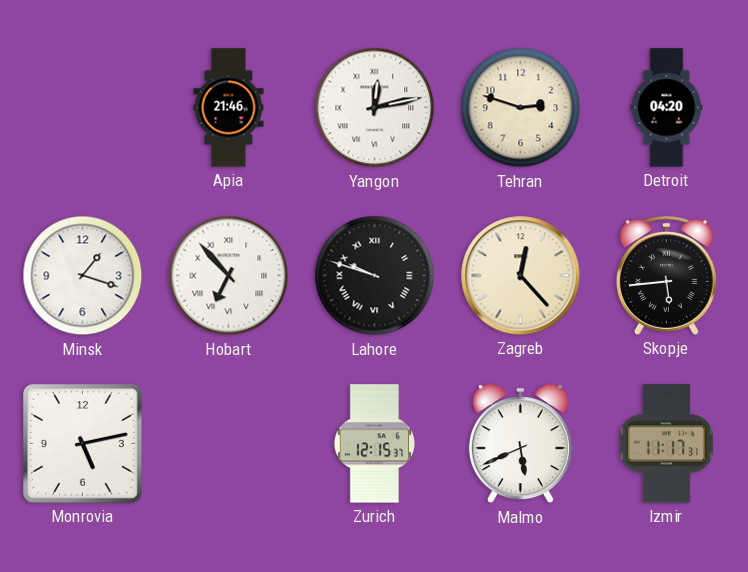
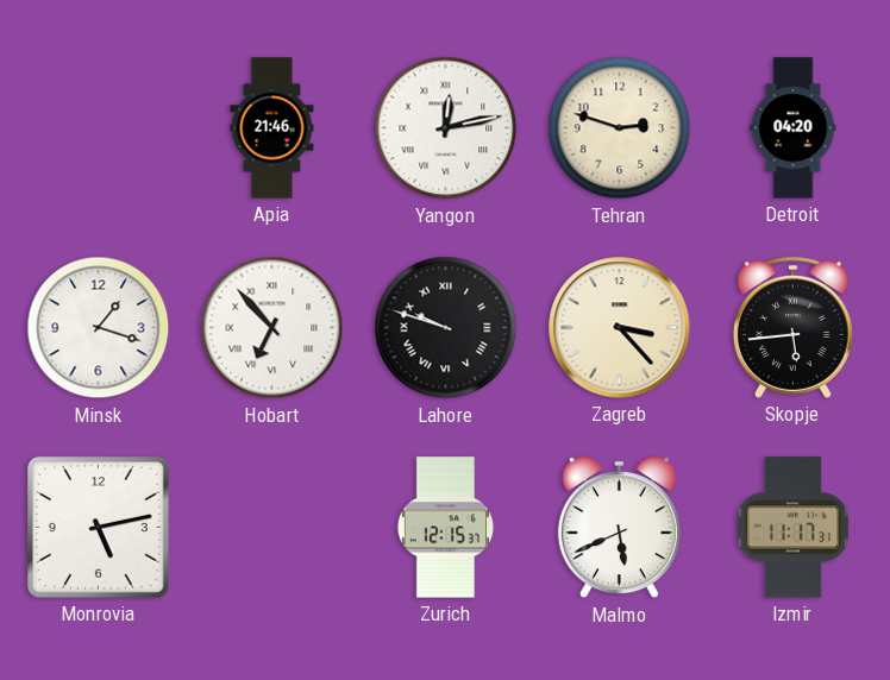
Zagreb: 12:23 -> 3:23 (620, 328)
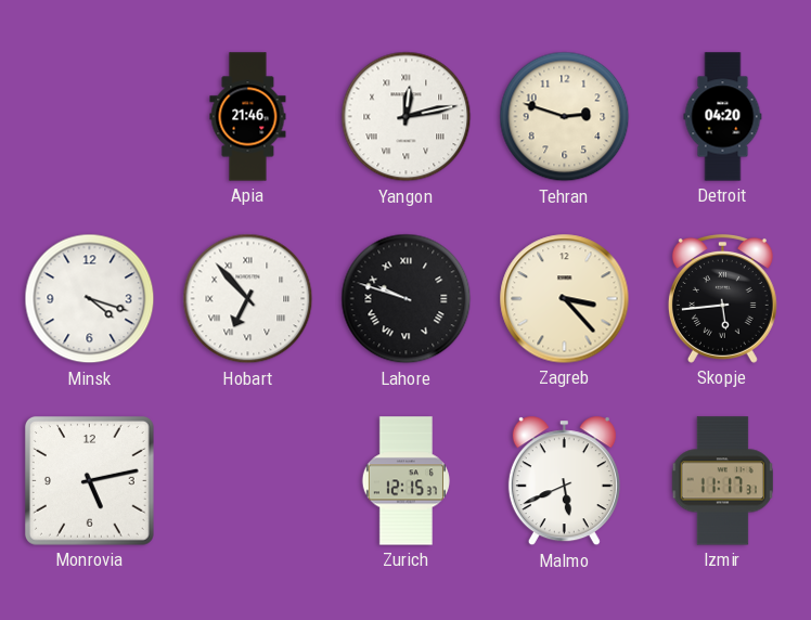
Minsk: 1:18 -> 4:18 (90, 299)
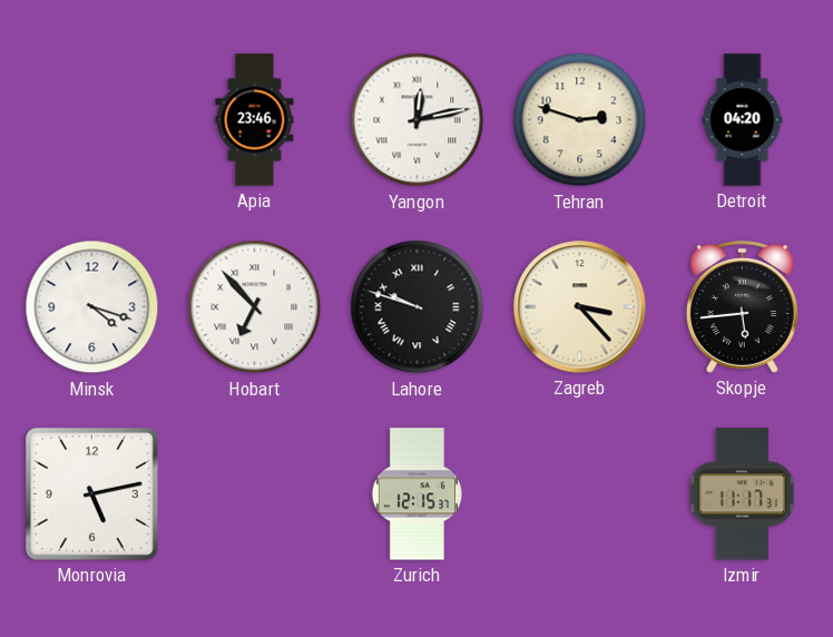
Apia: 21:46 -> 23:46 (255, 120)
Malmo: 5:41 -> none (564, 481)
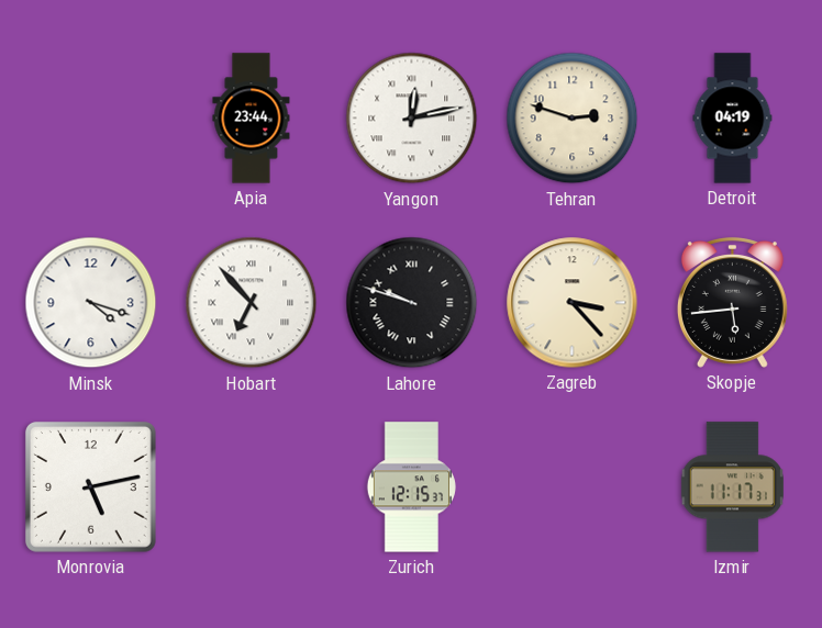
Apia: 23:46 -> 23:44 (252, 119)
Detroit: 04:20 -> 04:19 (733, 119)
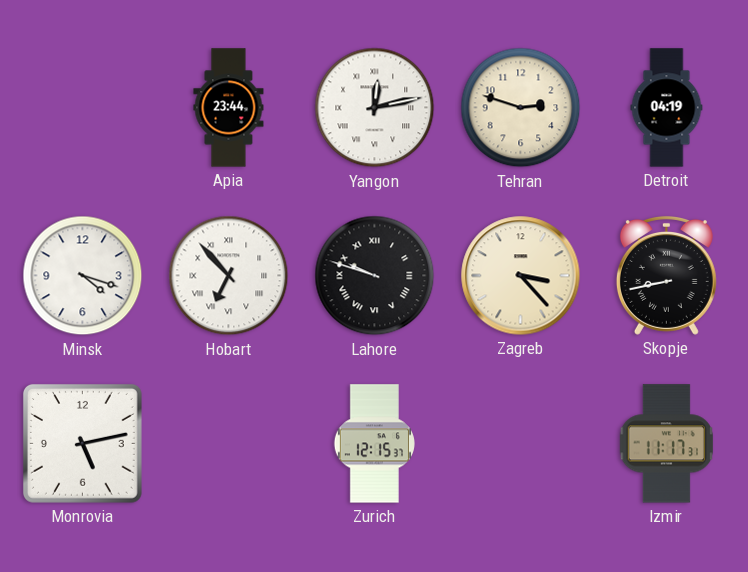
Skopje: 5:44 -> 8:43 (666, 275)
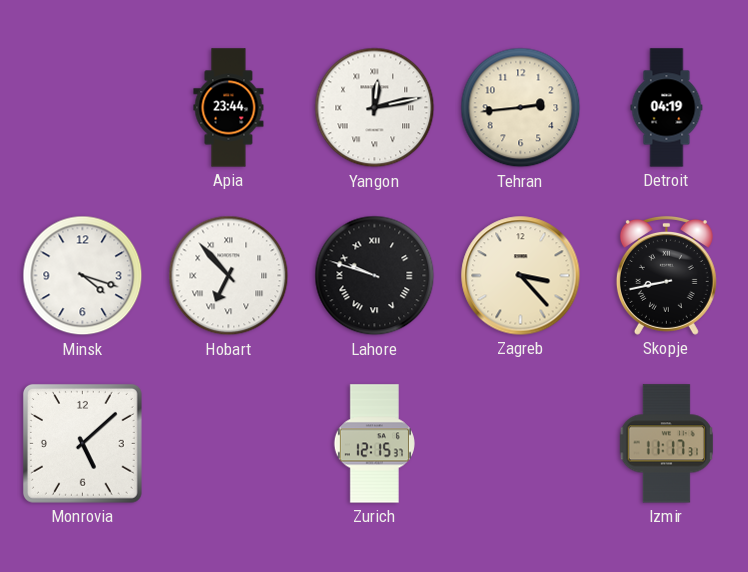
Tehran: 2:48 -> 2:44 (521, 108)
Monrovia: 5:13 -> 5:08 (82, 443)
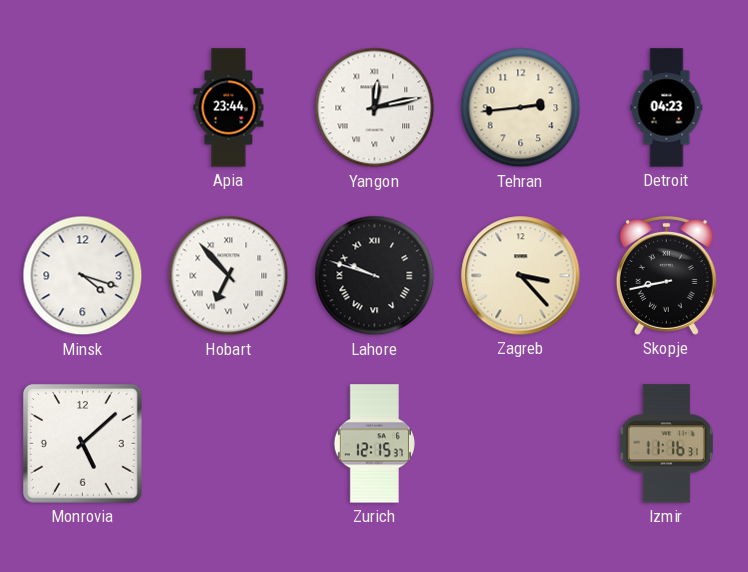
Detroit: 04:19 -> 04:23 (667, 108)
Izmir: 11:17 -> 11:16 (666, 444)
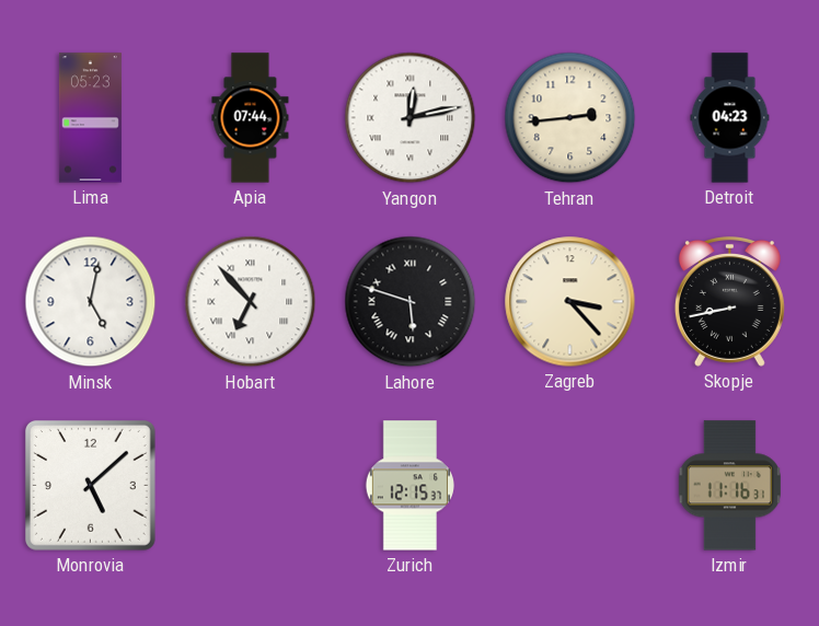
Lima: none -> 05:23 (90, 118)
Apia: 23:44 -> 07:44 (251, 118)
Minsk: 4:18 -> 5:02 (91, 302)
Lahore: 9:48 -> 5:48 (411, 302)
